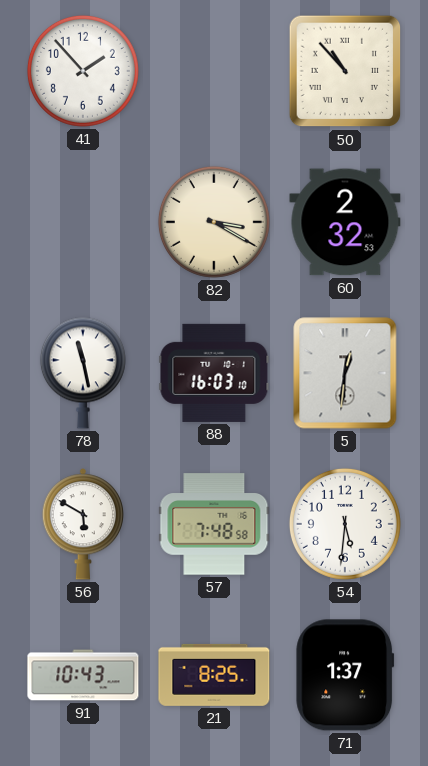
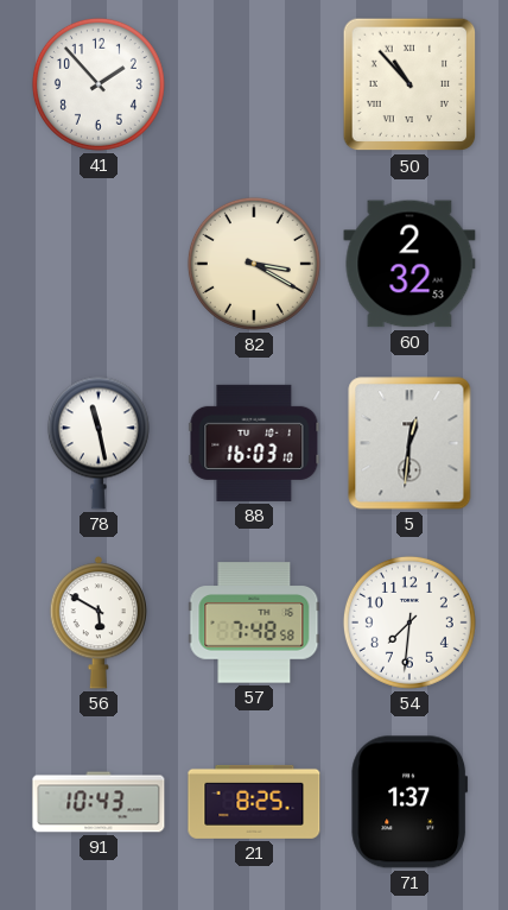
54: 5:31 -> 7:31 (409, 623)
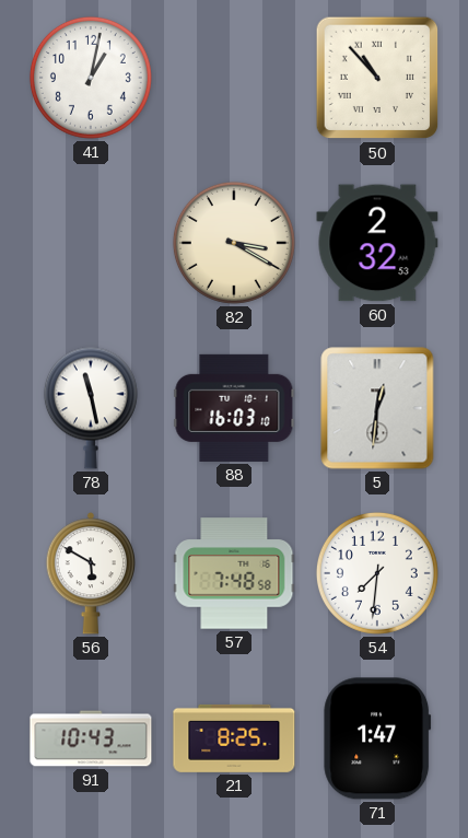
41: 1:53 -> 1:02 (91, 78)
71: 1:37 -> 1:47 (377, 738)
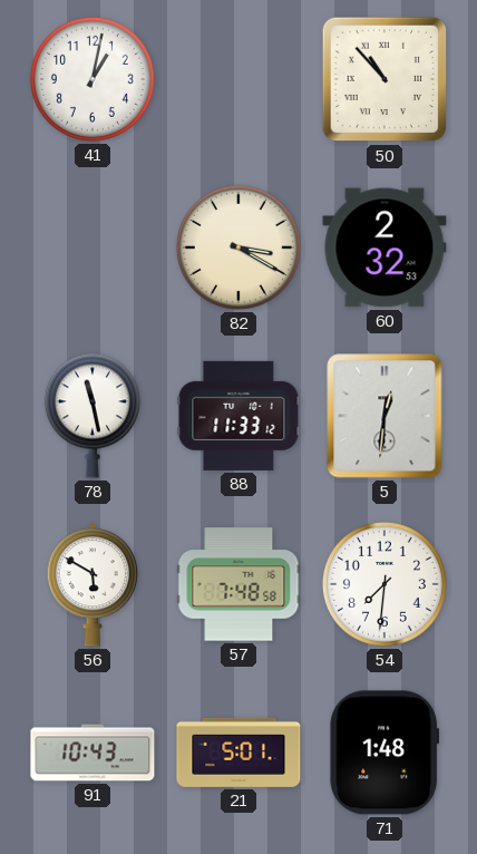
88: 16:03 -> 11:33 (238, 416)
21: 8:25 -> 5:01 (238, 753)
71: 1:47 -> 1:48 (384, 753)
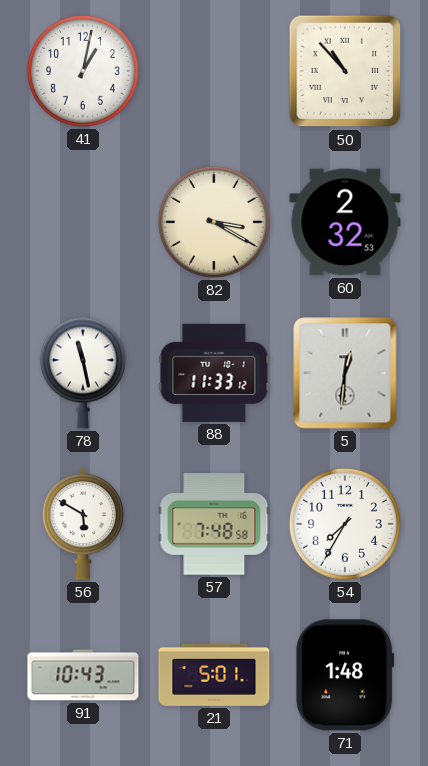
54: 7:31 -> 7:35 (345, 524)
